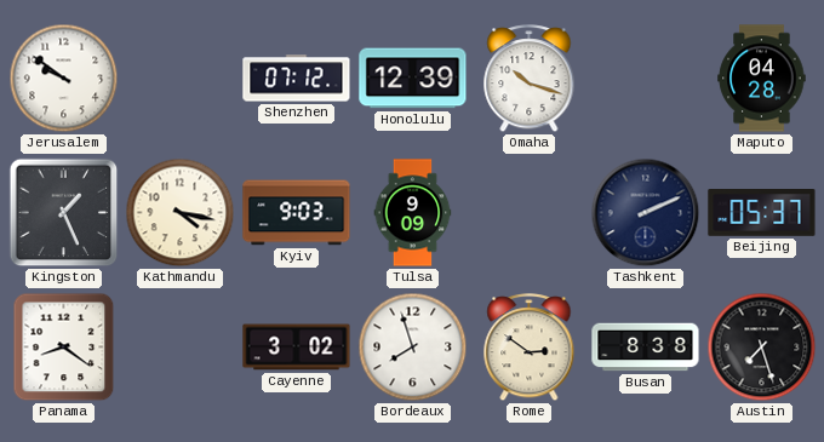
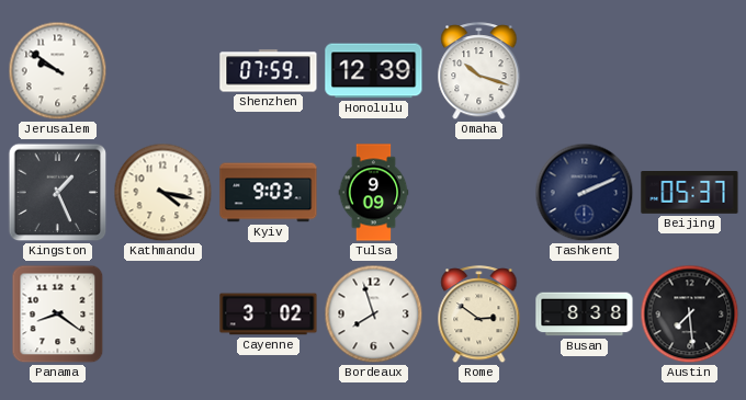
Shenzhen: 07:12 -> 07:59 (269, 71)
Maputo: 04:28 -> none (762, 79)
Austin: 7:27 -> 7:29 (690, 315)
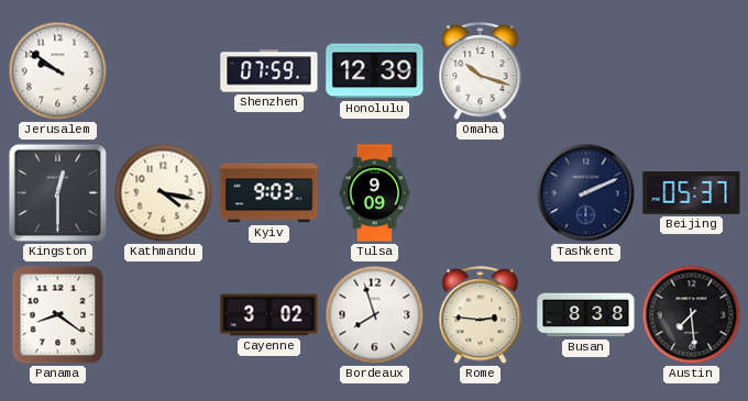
Kingston: 1:26 -> 12:30 (58, 193)
Rome: 2:51 -> 2:46 (481, 315)
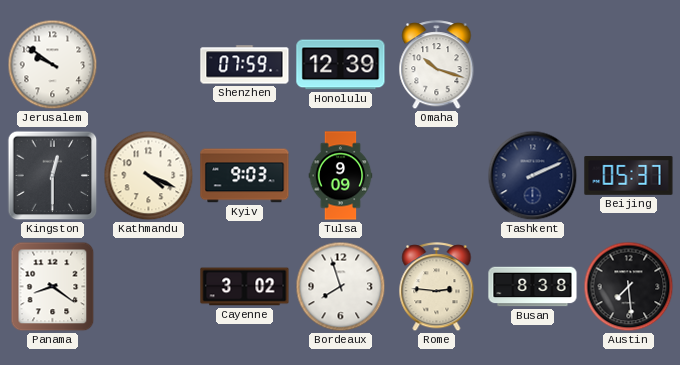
Kathmandu: 4:17 -> 4:19 (149, 176)
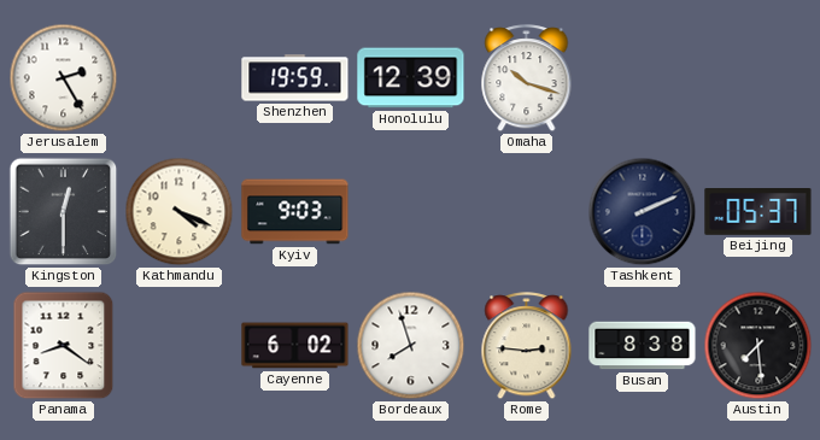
Jerusalem: 9:51 -> 2:25 (64, 78)
Shenzhen: 07:59 -> 19:59 (295, 78)
Tulsa: 9:09 -> none (341, 176)
Cayenne: 3:02 -> 6:02 (295, 346)
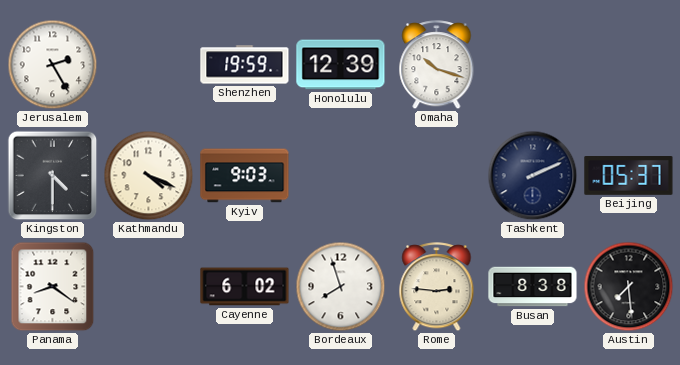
Kingston: 12:30 -> 4:30 (53, 176)
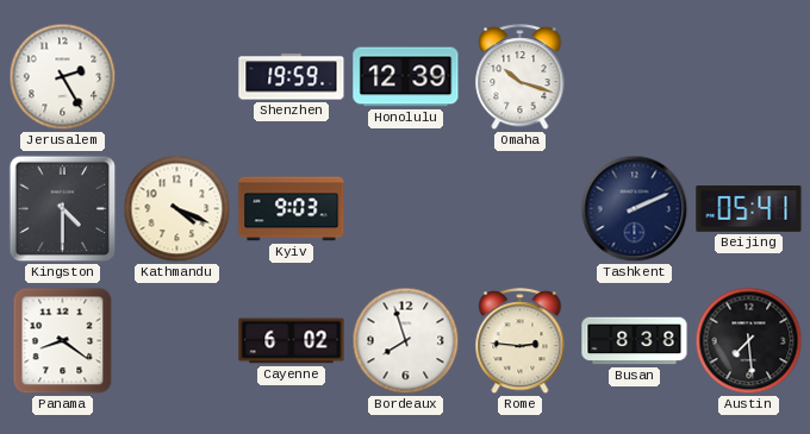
Beijing: 05:37 -> 05:41 (749, 209)
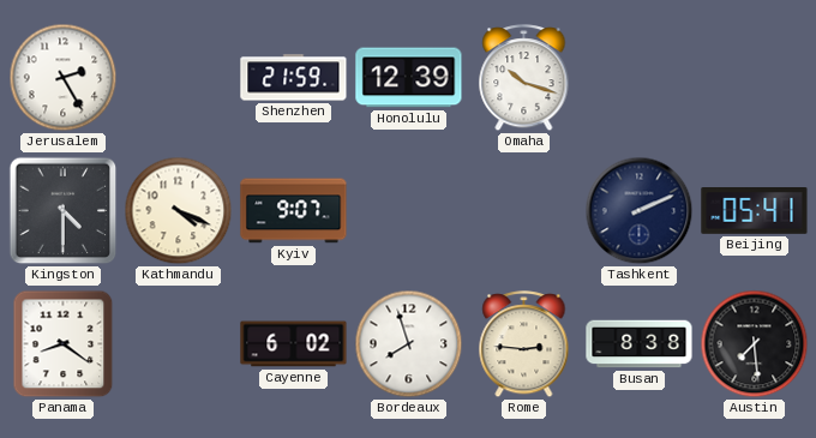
Shenzhen: 19:59 -> 21:59 (294, 78)
Kyiv: 9:03 -> 9:07 (294, 211)
